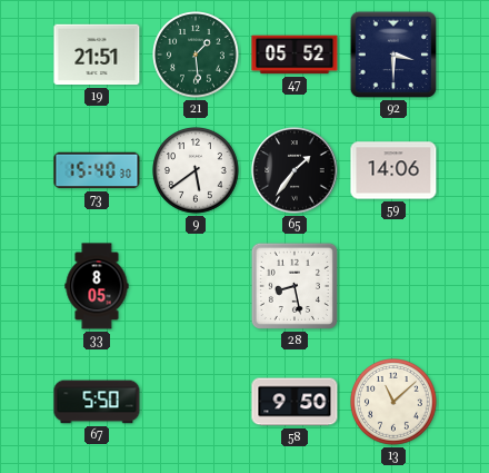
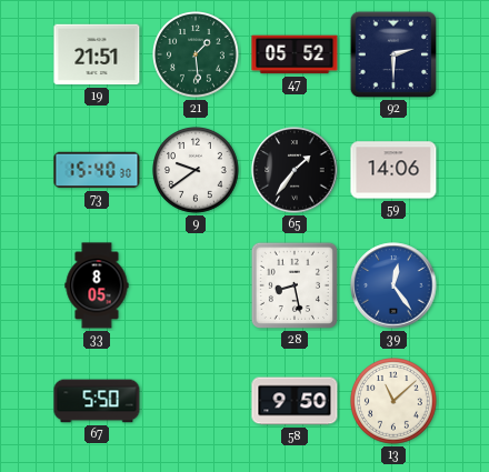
92: 3:30 -> 2:30 (393, 54)
9: 5:39 -> 9:39 (197, 171)
39: none -> 12:24 (393, 285)
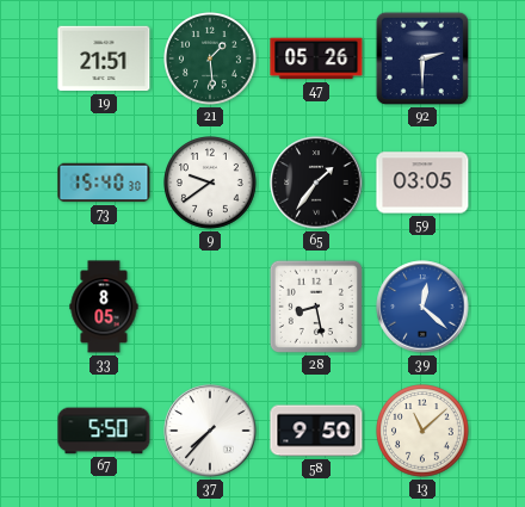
47: 05:52 -> 05:26 (316, 58)
59: 14:06 -> 03:05 (422, 183)
39: 12:24 -> 12:22 (422, 307)
37: none -> 7:37 (210, 431)
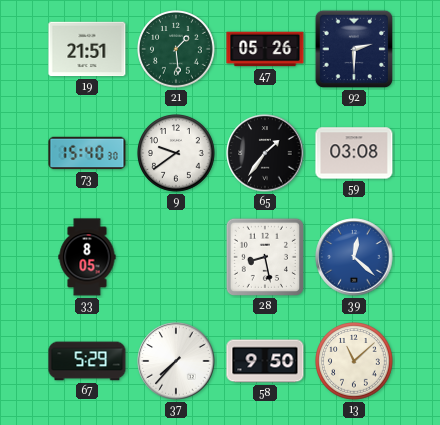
59: 03:05 -> 03:08 (354, 153)
67: 5:50 -> 5:29 (87, 361)
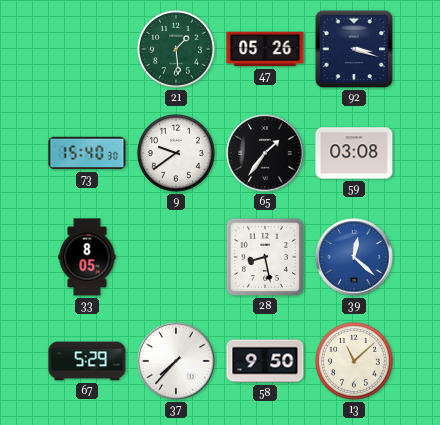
19: 21:51 -> none (87, 49)
92: 2:30 -> 3:18 (354, 49)
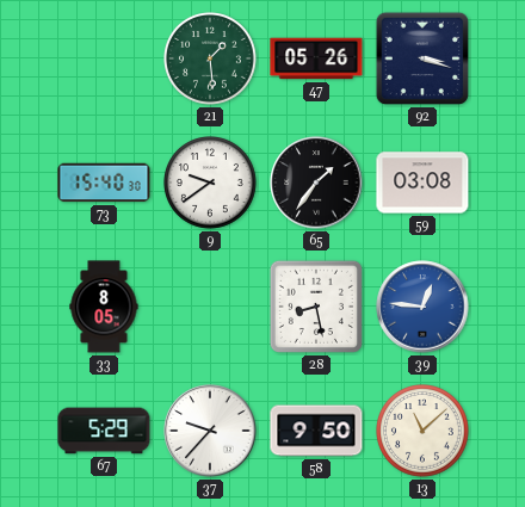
39: 12:22 -> 12:46 (422, 307)
37: 7:37 -> 9:37 (210, 431)
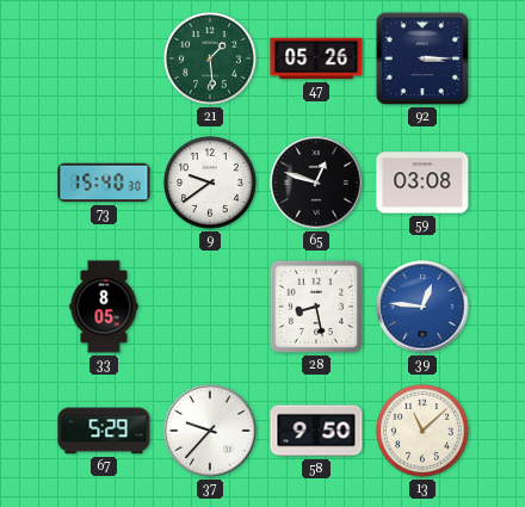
92: 3:18 -> 3:15 (422, 58)
65: 1:36 -> 12:48 (316, 183)
